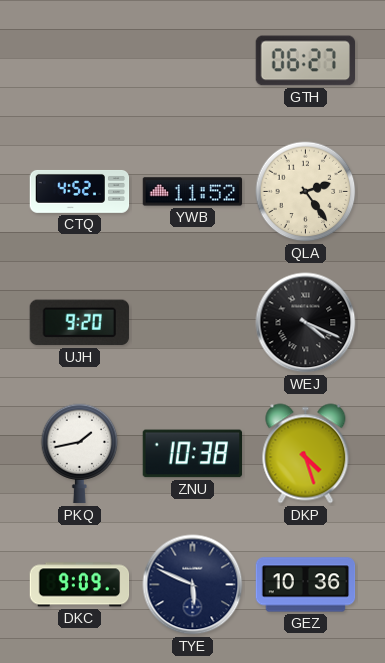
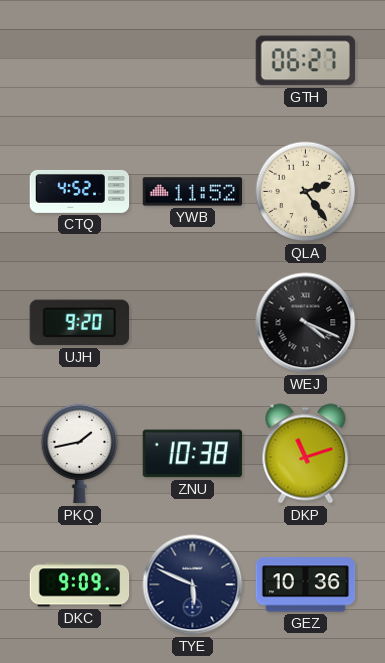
DKP: 4:27 -> 11:12 (306, 454)
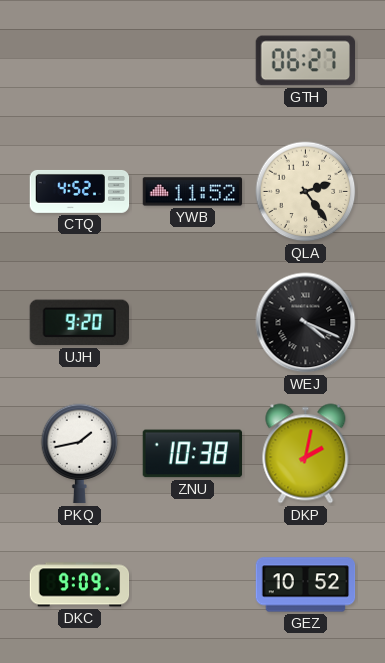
DKP: 11:12 -> 2:02 (306, 454)
TYE: 5:49 -> none (193, 585)
GEZ: 10:36 -> 10:52 (306, 585)
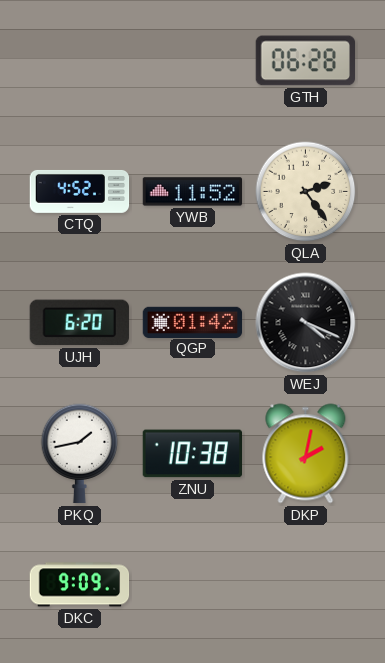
GTH: 06:27 -> 06:28 (306, 61)
UJH: 9:20 -> 6:20 (79, 323)
QGP: none -> 01:42 (193, 322)
GEZ: 10:52 -> none (306, 585)
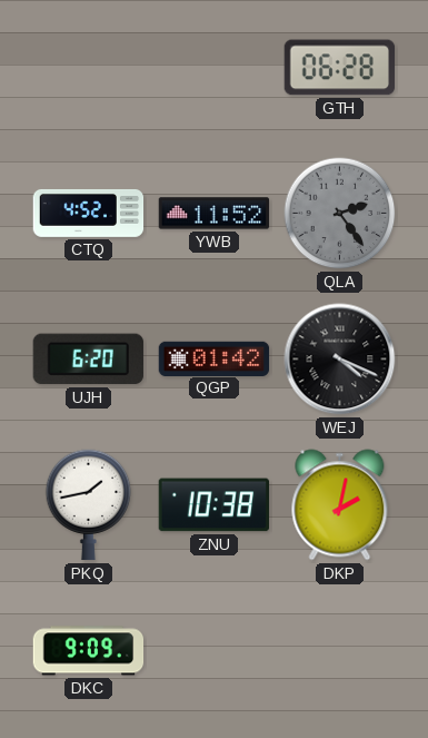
QLA dial: cream -> grey (340, 214)
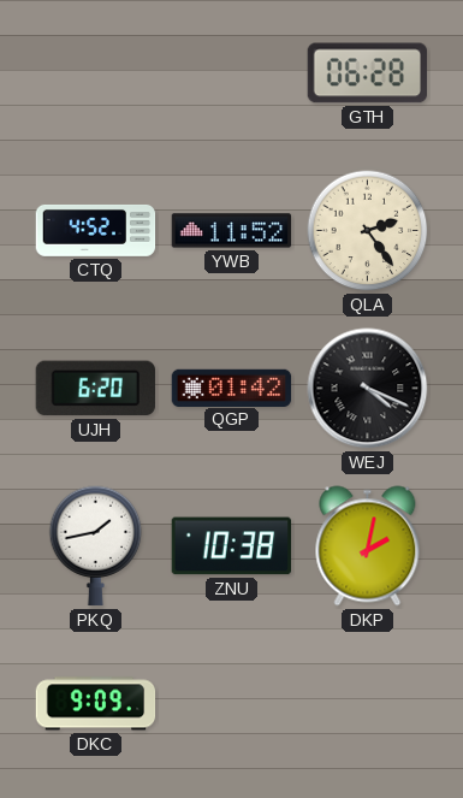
QLA dial: grey -> cream (368, 231)
